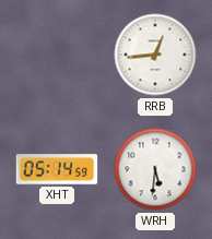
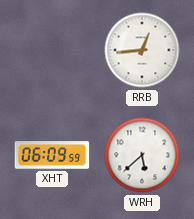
XHT: 05:14 -> 06:09 (52, 155)
WRH: 5:31 -> 5:38 (142, 155)
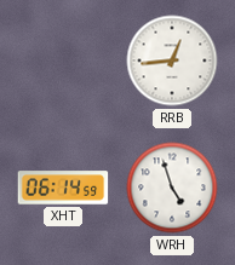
XHT: 06:09 -> 06:14 (63, 188)
WRH: 5:38 -> 4:57 (172, 188)
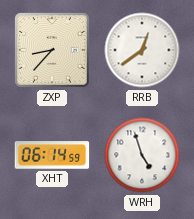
ZXP: none -> 8:37 (52, 50)
RRB: 12:44 -> 12:39 (142, 50)
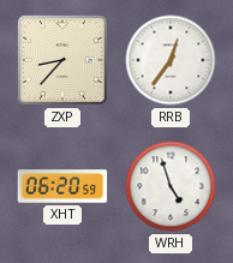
RRB: 12:39 -> 12:36 (171, 60)
XHT: 06:14 -> 06:20 (62, 186)
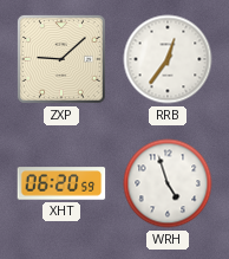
ZXP: 8:37 -> 9:08 (61, 59)
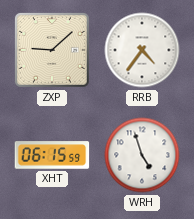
RRB: 12:36 -> 4:36 (142, 50)
XHT: 06:20 -> 06:15 (52, 155)
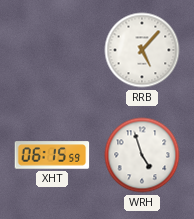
ZXP: 9:08 -> none (52, 50)
RRB: 4:36 -> 5:07 (142, 50)
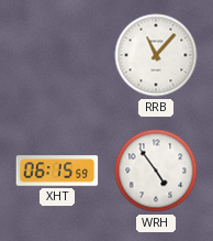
RRB: 5:07 -> 11:07 (156, 55)
WRH: 4:57 -> 4:54 (156, 171)
